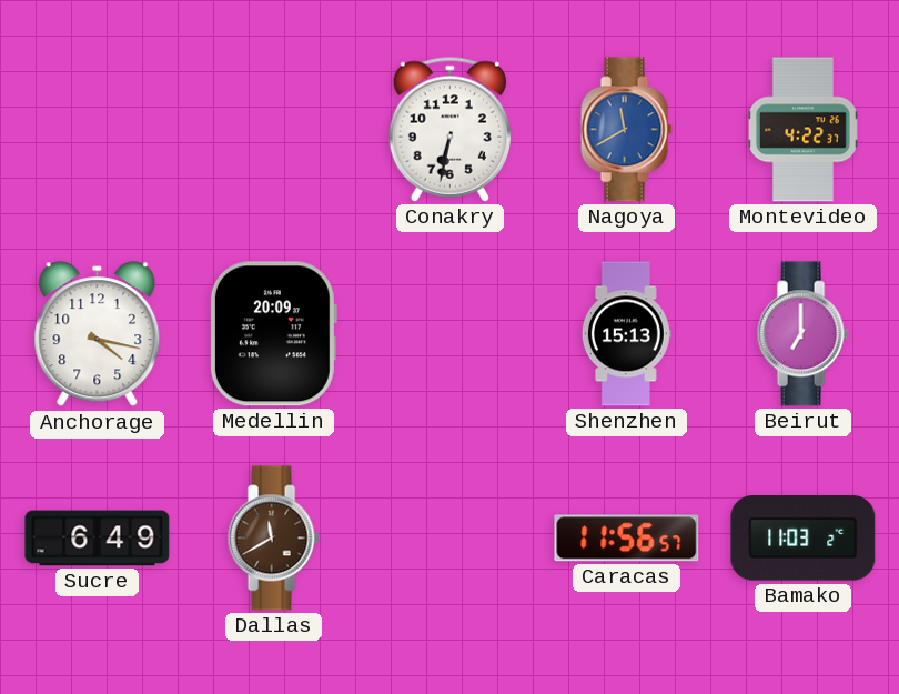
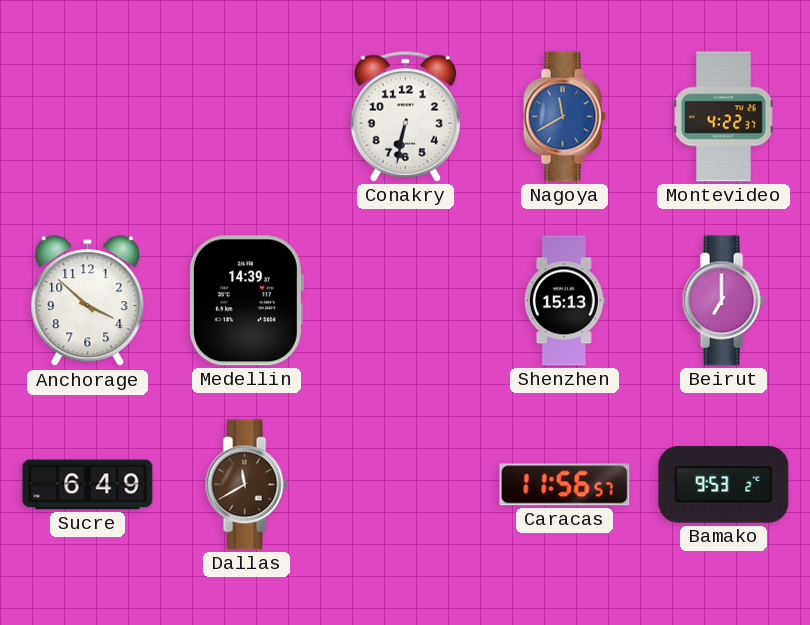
Anchorage: 4:17 -> 3:52 (88, 301)
Medellin: 20:09 -> 14:39 (246, 301)
Bamako: 11:03 -> 9:53 (724, 485)
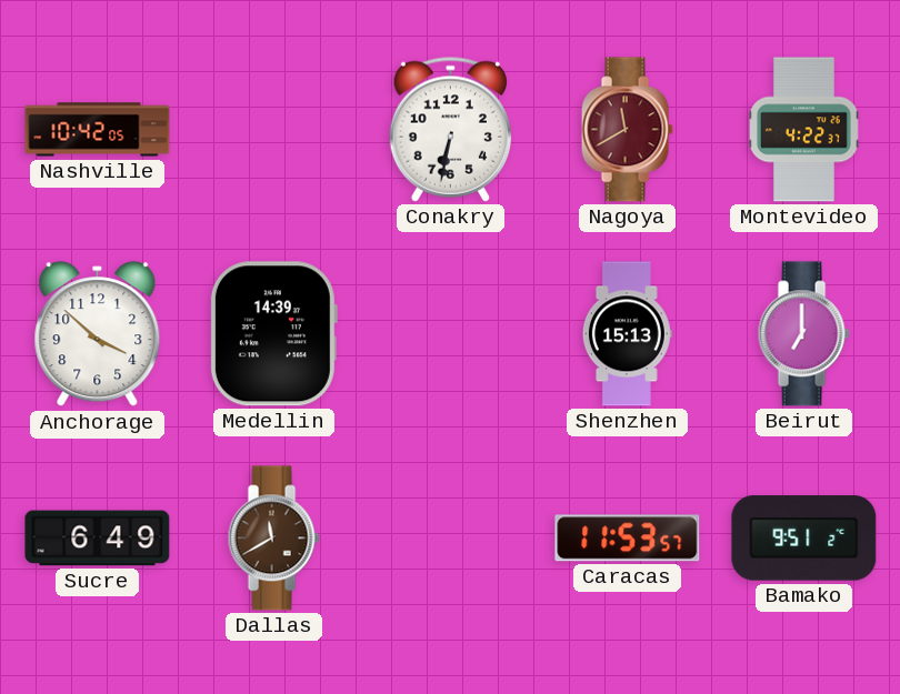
Nashville: none -> 10:42 (98, 130)
Nagoya dial: blue -> burgundy (627, 130)
Caracas: 11:56 -> 11:53 (628, 539)
Bamako: 9:53 -> 9:51 (804, 539)
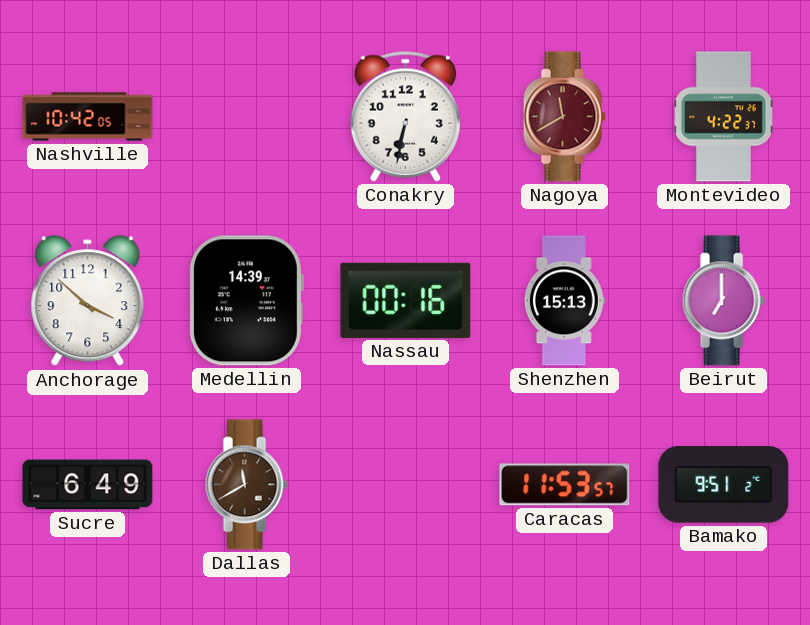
Nassau: none -> 00:16 (406, 300)
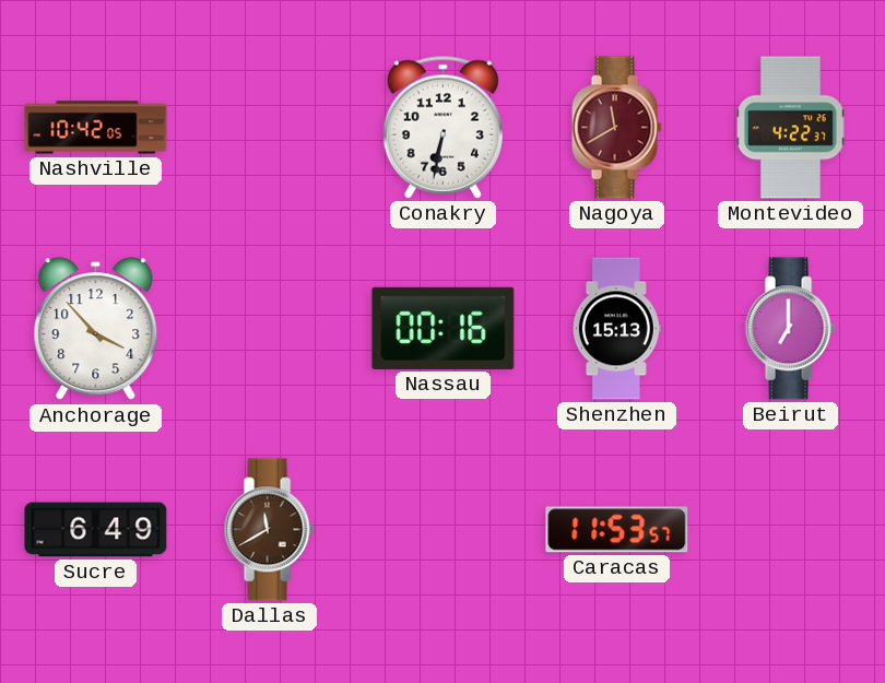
Anchorage: 3:52 -> 3:53 (96, 329)
Medellin: 14:39 -> none (246, 301)
Bamako: 9:51 -> none (724, 485)
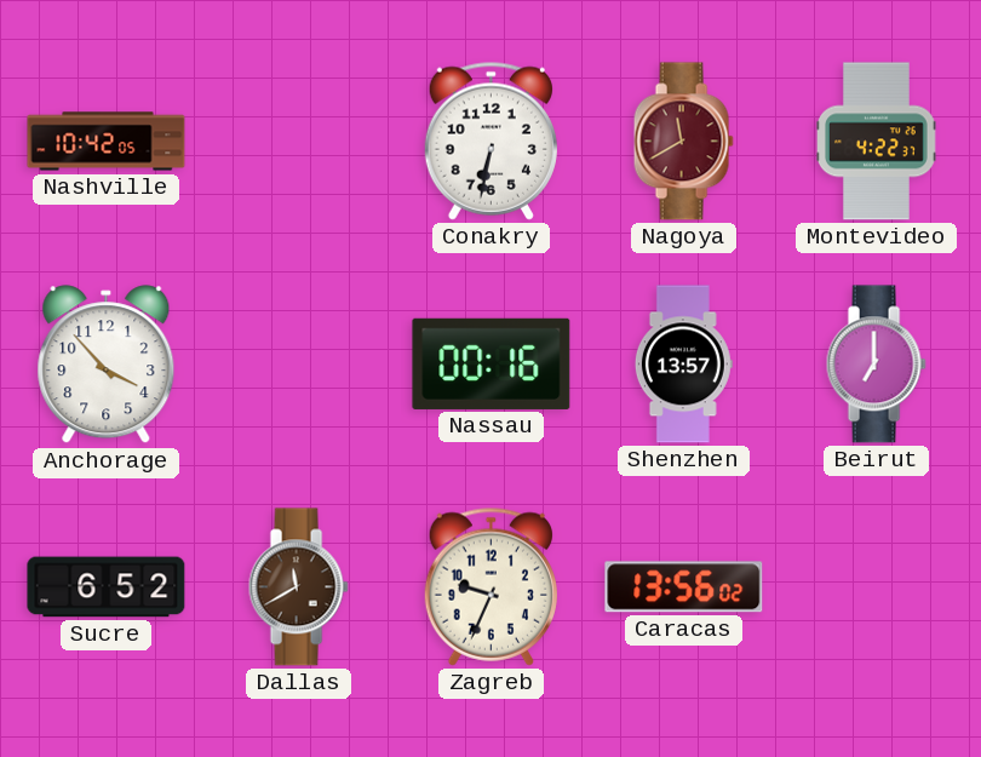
Shenzhen: 15:13 -> 13:57 (683, 365)
Sucre: 6:49 -> 6:52 (107, 587)
Zagreb: none -> 9:34 (490, 586)
Caracas: 11:53 -> 13:56 (684, 587)
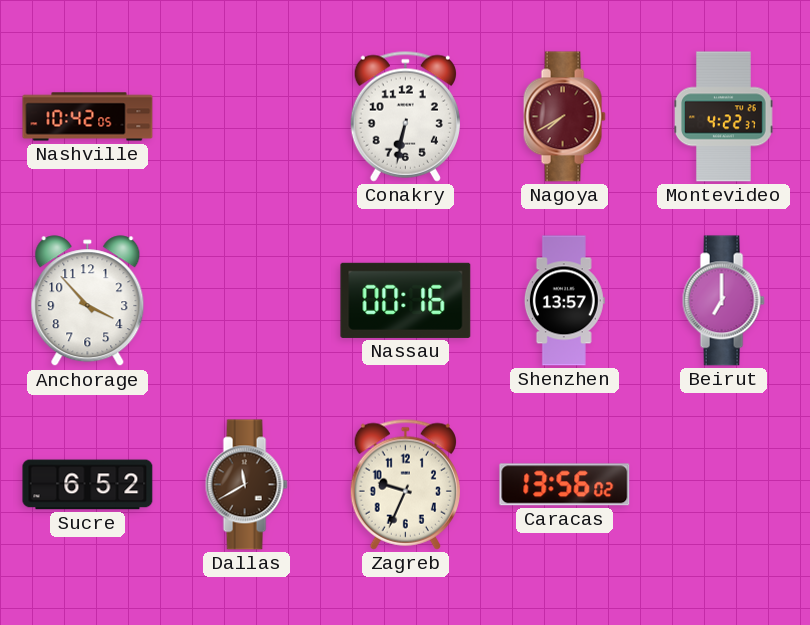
Nagoya: 11:40 -> 7:40 (564, 117)
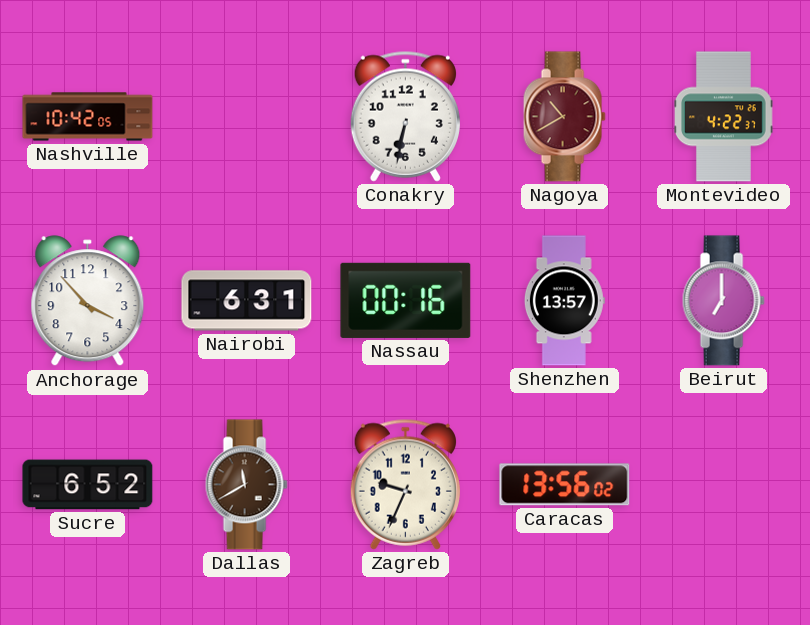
Nagoya: 7:40 -> 10:40 (564, 117)
Nairobi: none -> 6:31 (247, 301)
